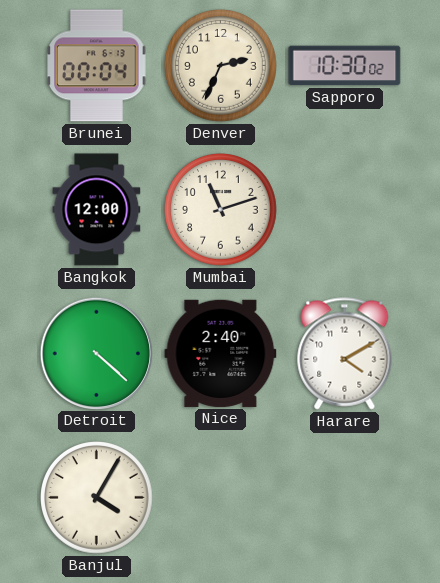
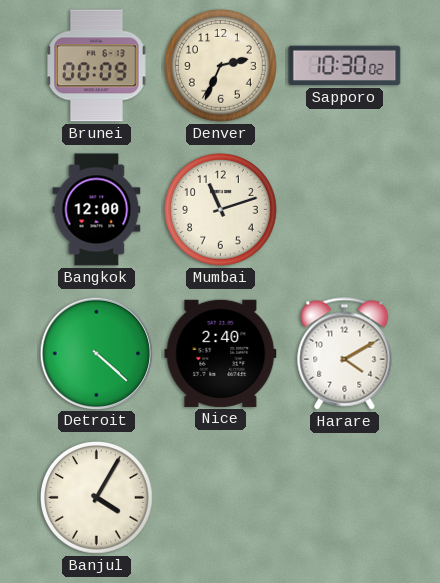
Brunei: 00:04 -> 00:09 (97, 66)
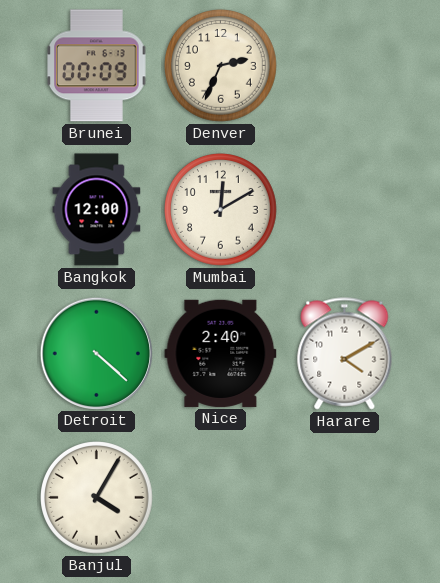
Sapporo: 10:30 -> none (345, 66)
Mumbai: 11:12 -> 12:10 (221, 210)
